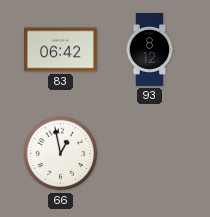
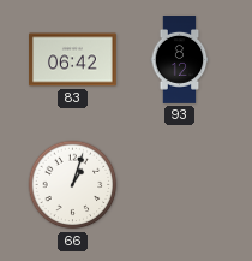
66: 12:58 -> 1:03 (73, 185)
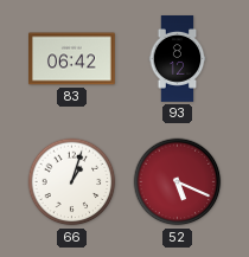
52: none -> 5:19 (178, 182)
